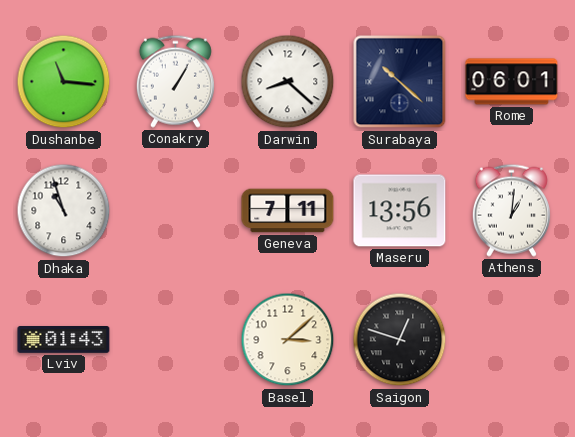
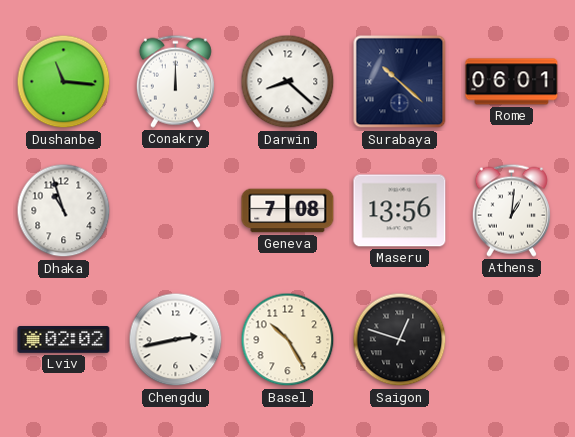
Conakry: 1:05 -> 12:00 (175, 81)
Geneva: 7:11 -> 7:08 (288, 211)
Lviv: 01:43 -> 02:02 (64, 340)
Chengdu: none -> 2:43 (176, 340)
Basel: 3:08 -> 10:25 (288, 340)
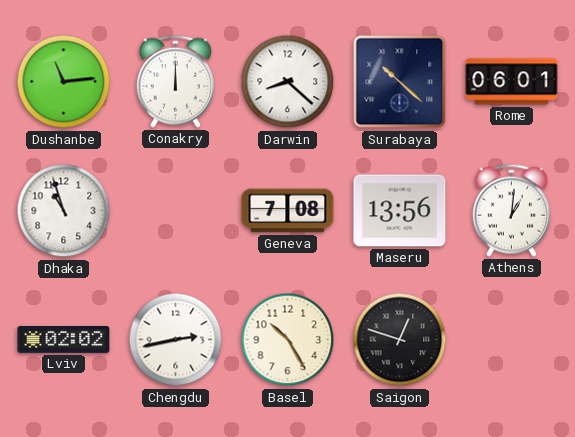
Dushanbe: 11:16 -> 11:14 (64, 82)
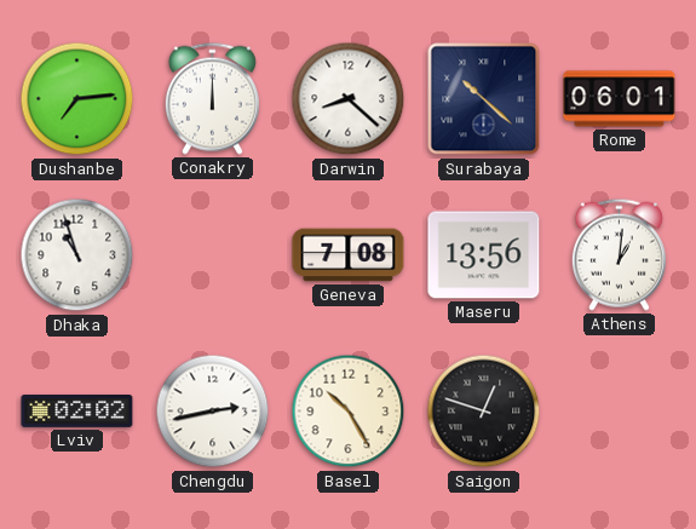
Dushanbe: 11:14 -> 7:14 (77, 99)
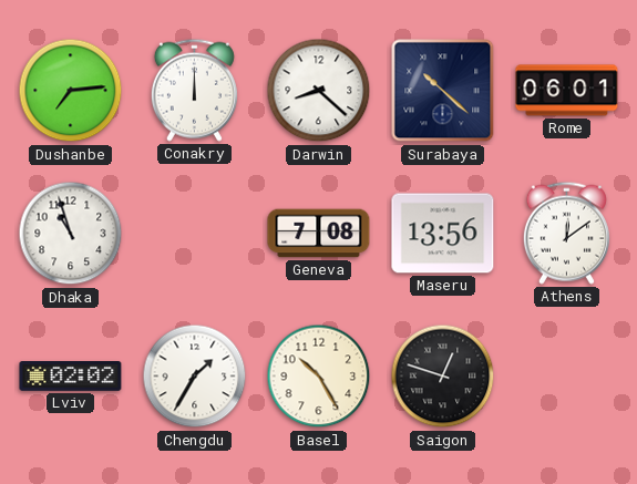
Athens: 1:01 -> 12:09 (566, 233)
Chengdu: 2:43 -> 1:35 (195, 377)
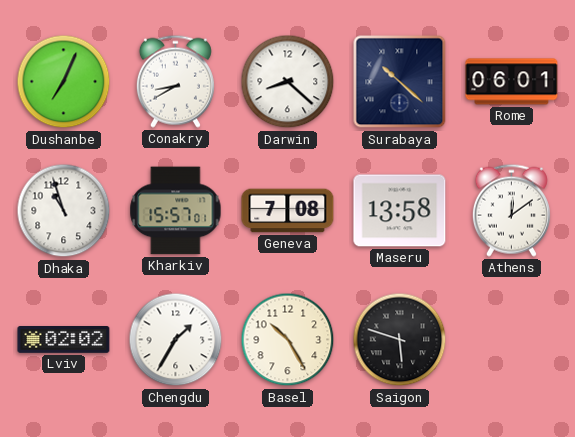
Dushanbe: 7:14 -> 7:04 (64, 82)
Conakry: 12:00 -> 8:40 (175, 81)
Kharkiv: none -> 15:57 (176, 211)
Maseru: 13:56 -> 13:58 (400, 211)
Saigon: 12:48 -> 5:48 (400, 340)
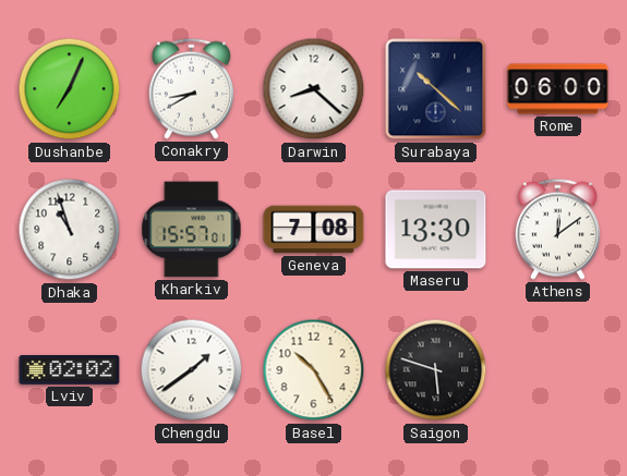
Rome: 06:01 -> 06:00 (558, 89)
Maseru: 13:58 -> 13:30 (436, 230)
Chengdu: 1:35 -> 1:39 (192, 370)
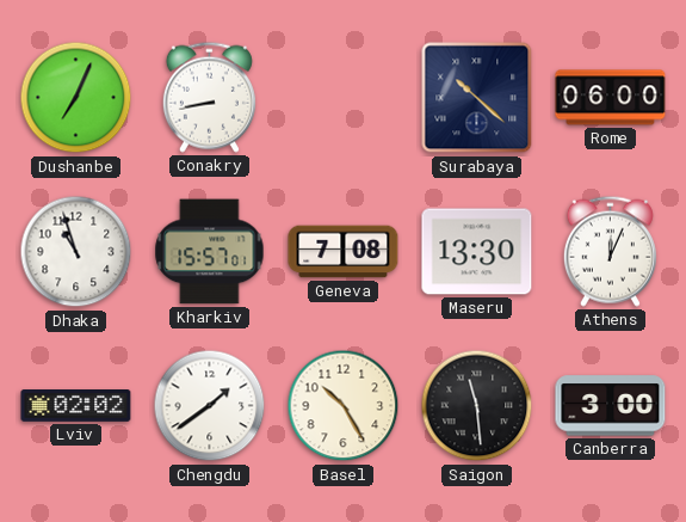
Conakry: 8:40 -> 8:43 (209, 97)
Darwin: 8:22 -> none (314, 89)
Athens: 12:09 -> 12:04 (610, 251)
Saigon: 5:48 -> 11:29 (477, 406)
Canberra: none -> 3:00 (611, 406)
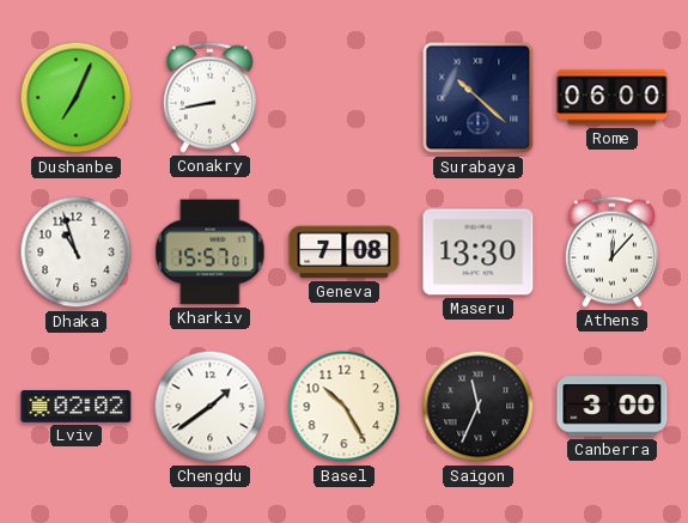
Athens: 12:04 -> 12:07 (611, 251)
Saigon: 11:29 -> 11:34 (479, 407)
